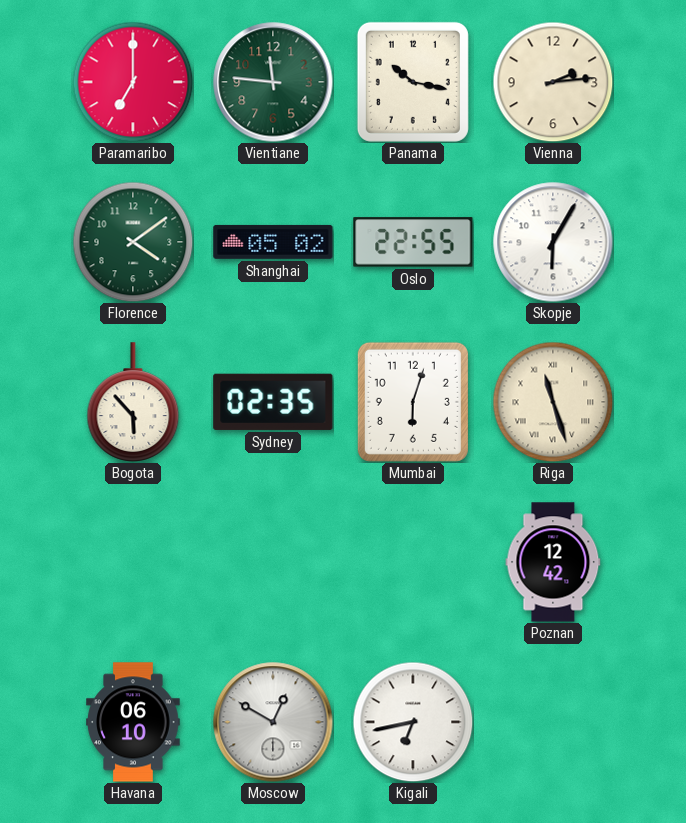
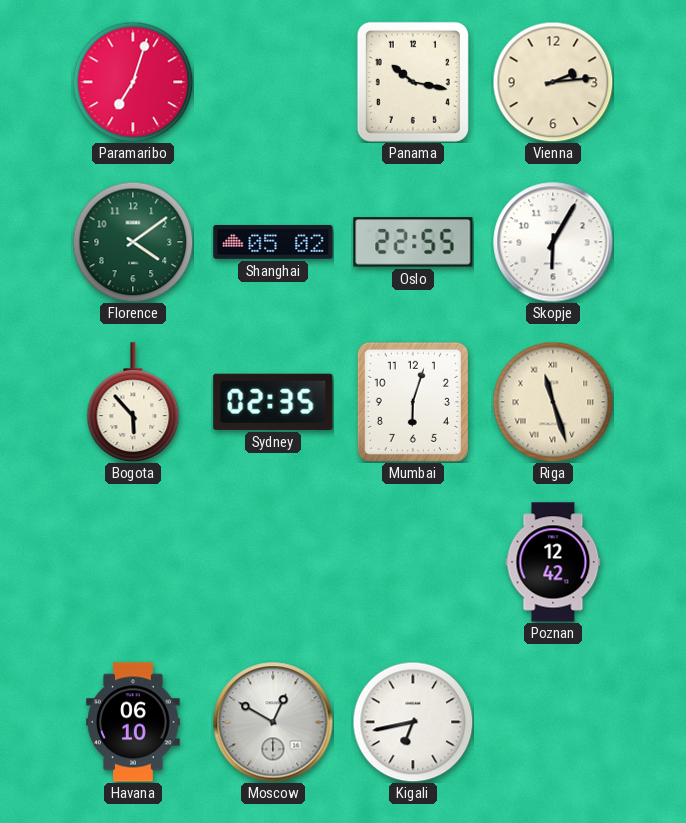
Paramaribo: 7:00 -> 7:03 (133, 82)
Vientiane: 11:46 -> none (273, 82)
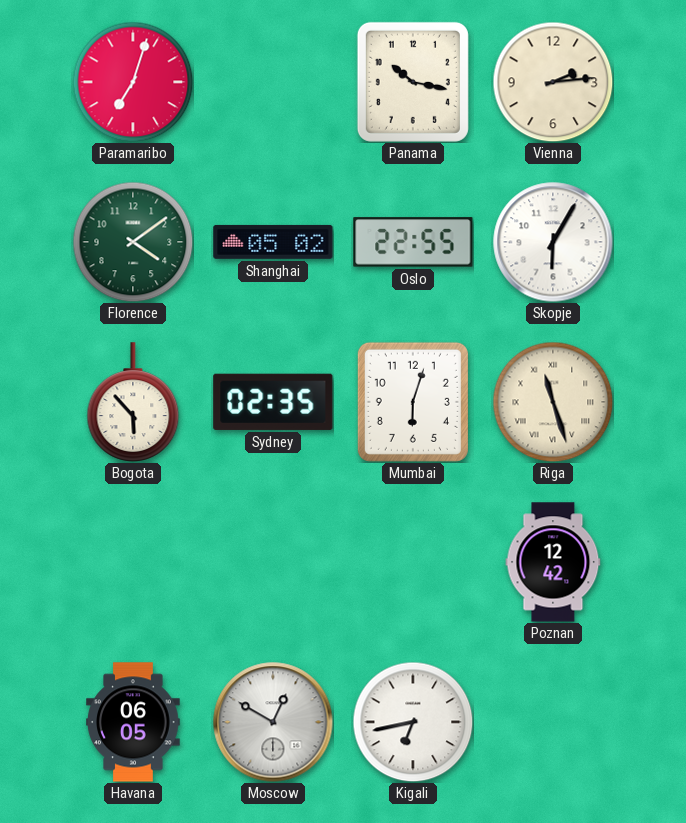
Havana: 06:10 -> 06:05 (133, 722)
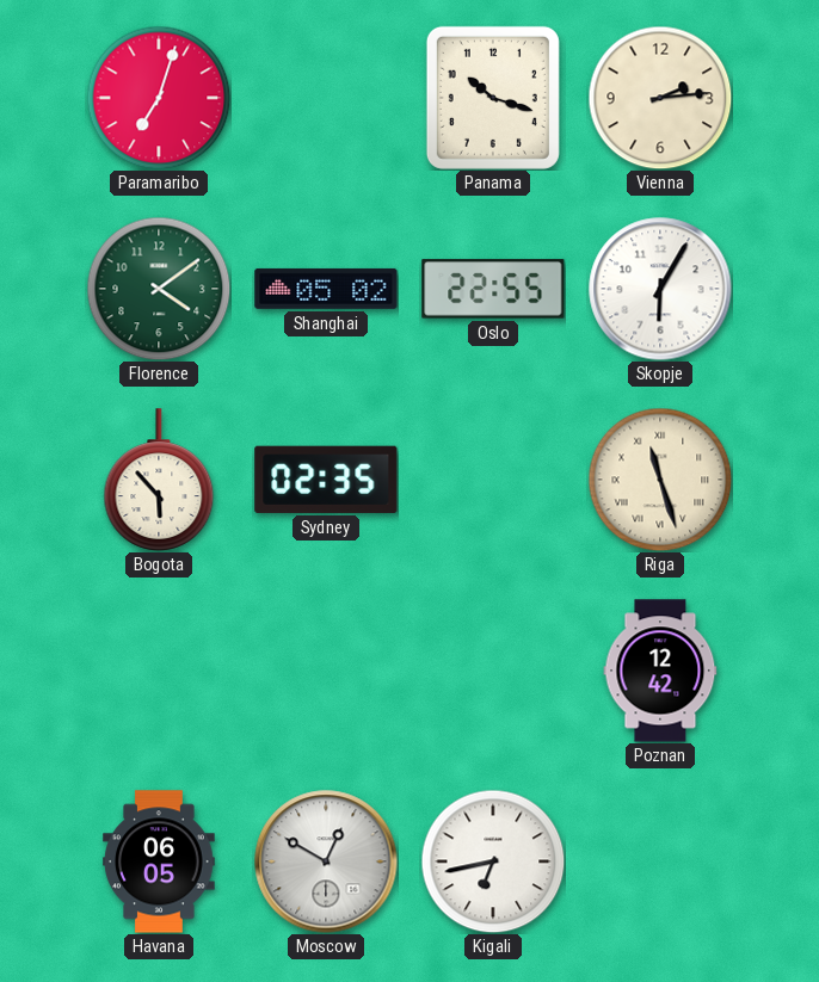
Panama: 10:17 -> 10:18 (493, 98)
Mumbai: 6:03 -> none (413, 402)
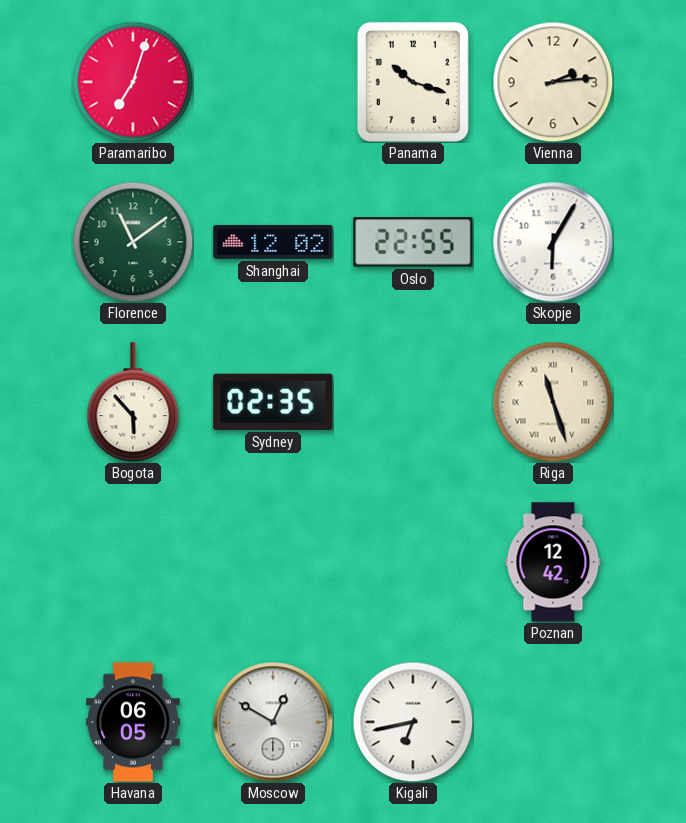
Florence: 4:09 -> 11:09 (133, 242)
Shanghai: 05:02 -> 12:02 (273, 242)
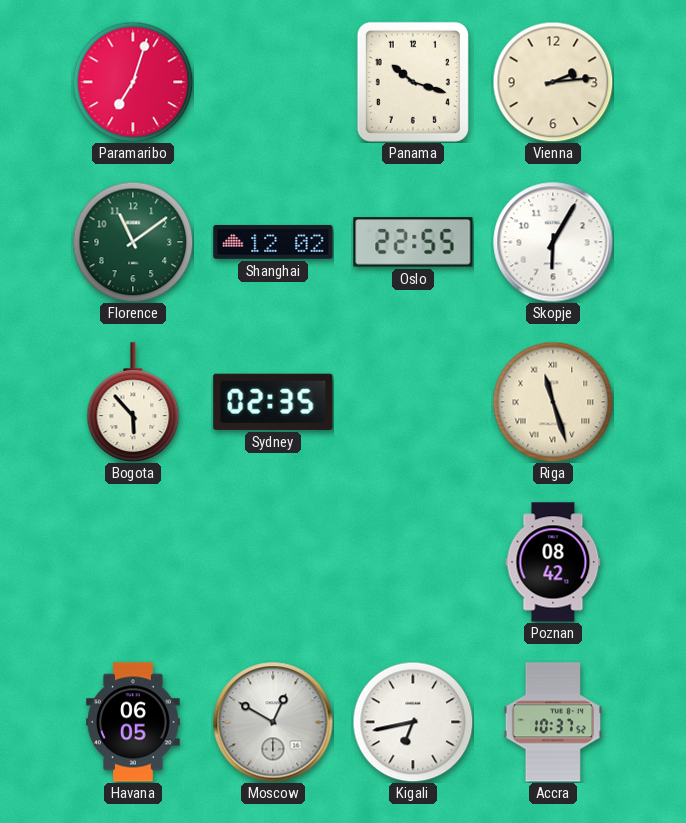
Poznan: 12:42 -> 08:42 (553, 562)
Accra: none -> 10:37 (553, 722)
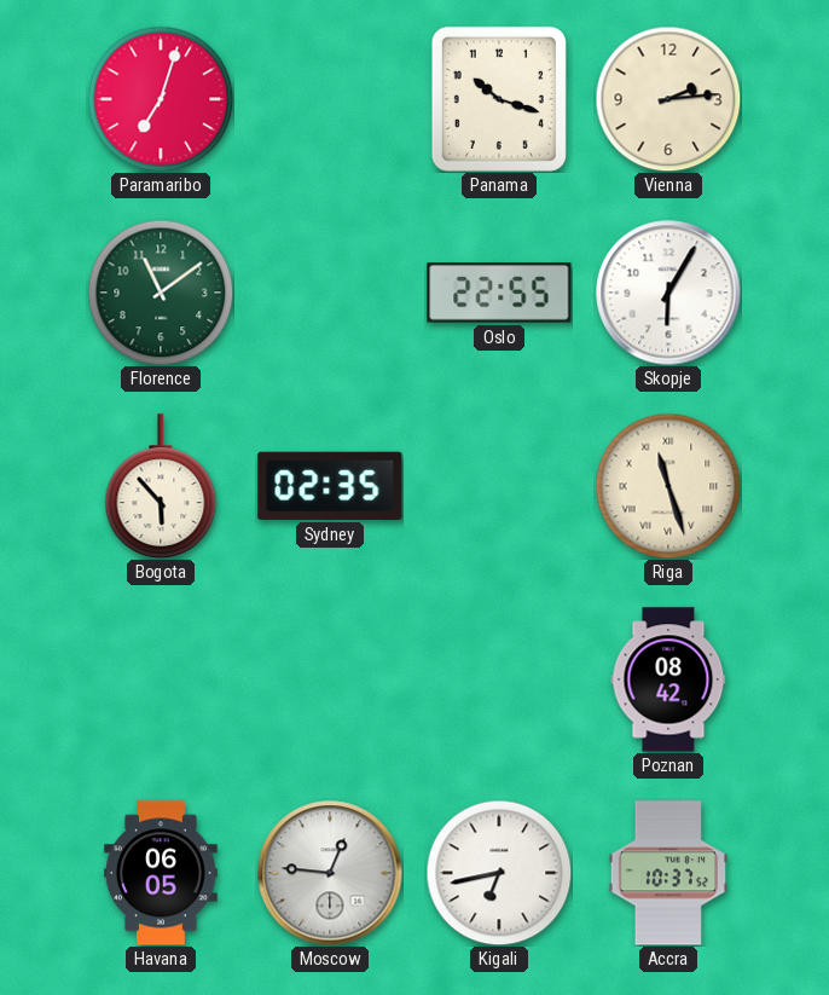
Shanghai: 12:02 -> none (273, 242)
Moscow: 12:50 -> 12:46 (330, 873)
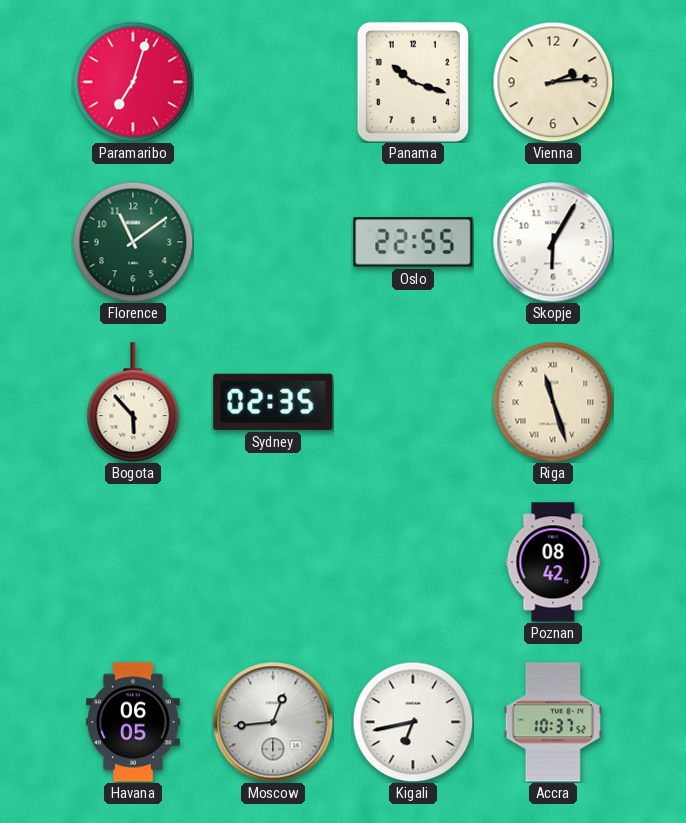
Moscow: 12:46 -> 12:44 (273, 722)
